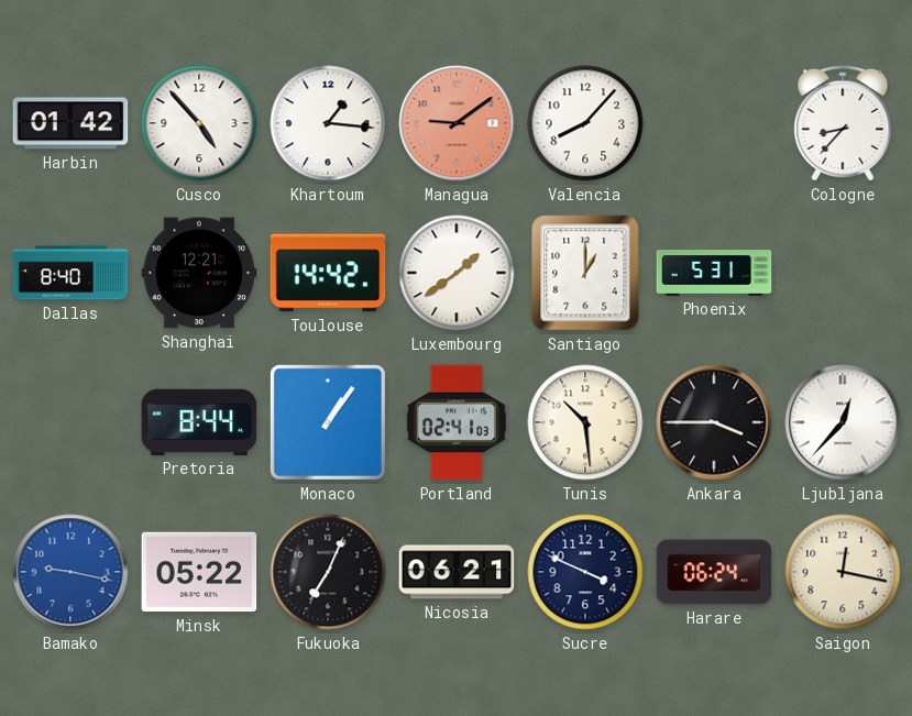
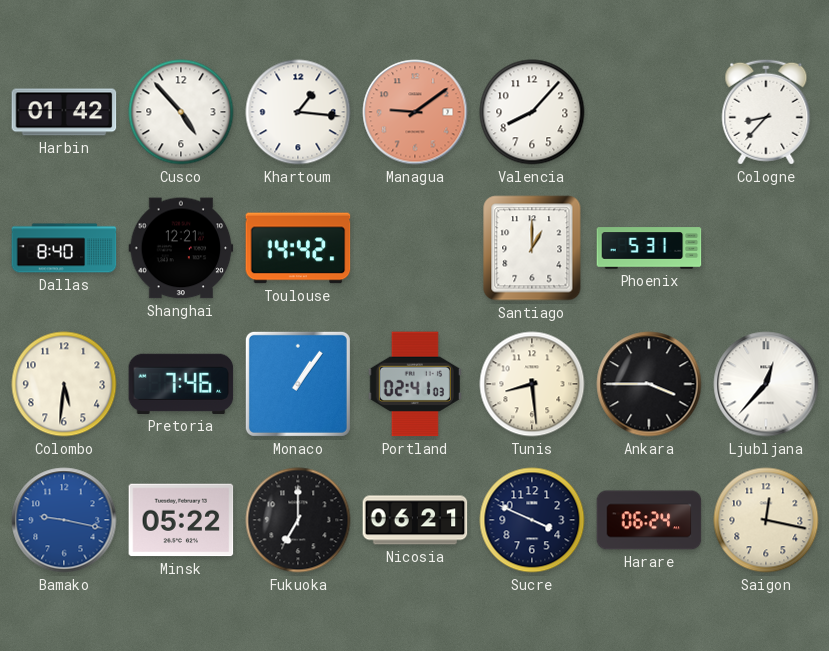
Luxembourg: 1:39 -> none (457, 273)
Colombo: none -> 5:31 (64, 384)
Pretoria: 8:44 -> 7:46 (181, 384)
Tunis: 10:29 -> 8:29 (532, 384)
Fukuoka: 7:04 -> 7:00 (298, 520)
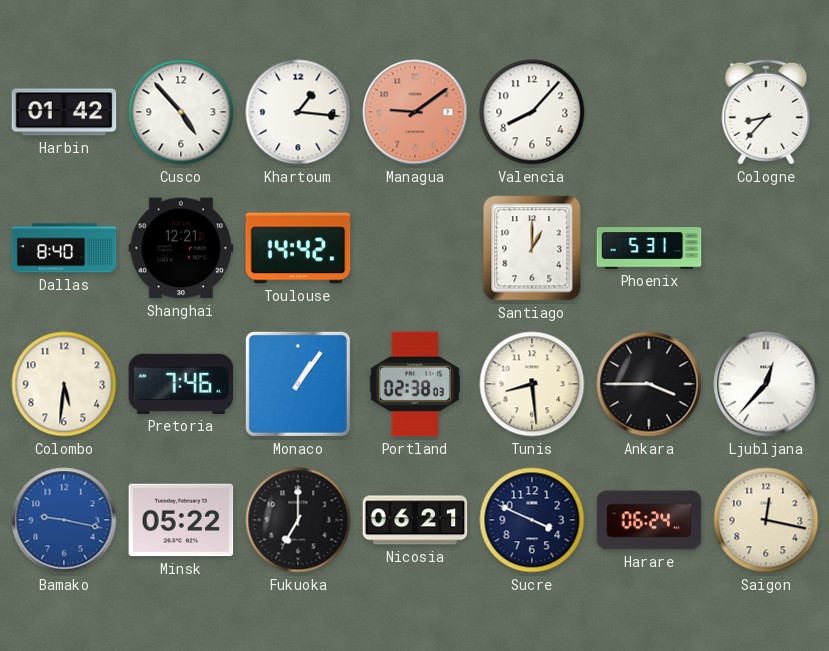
Portland: 02:41 -> 02:38 (415, 384)
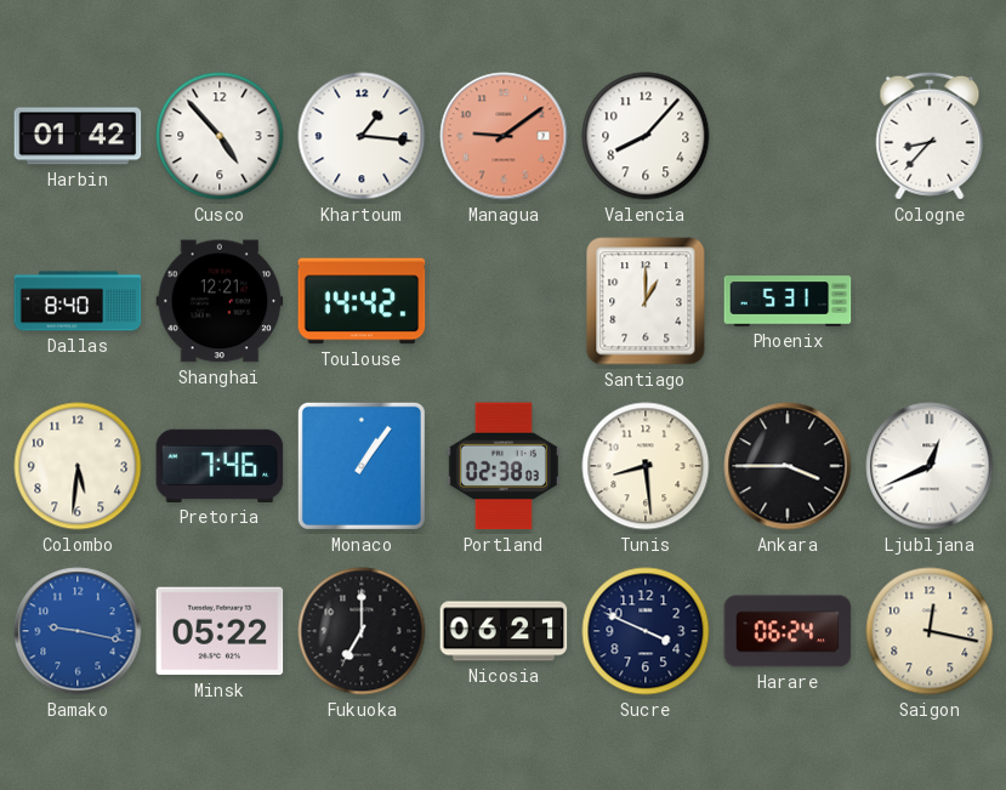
Ljubljana: 12:37 -> 12:41 (930, 466)
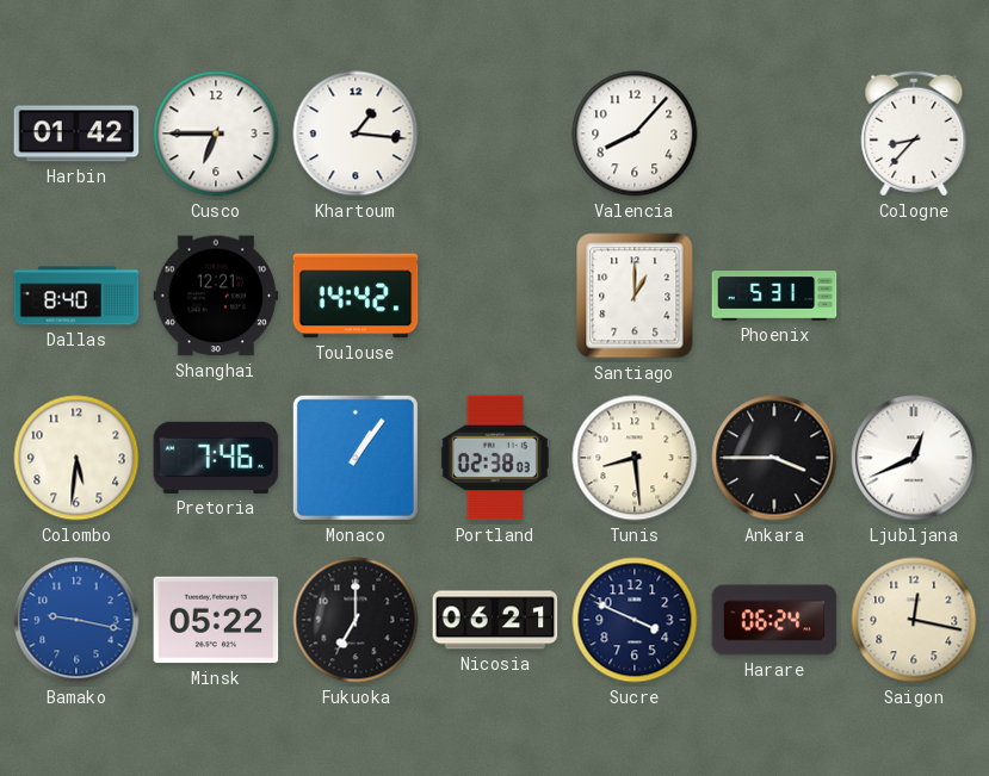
Cusco: 4:53 -> 6:45 (216, 134)
Managua: 9:09 -> none (504, 136)
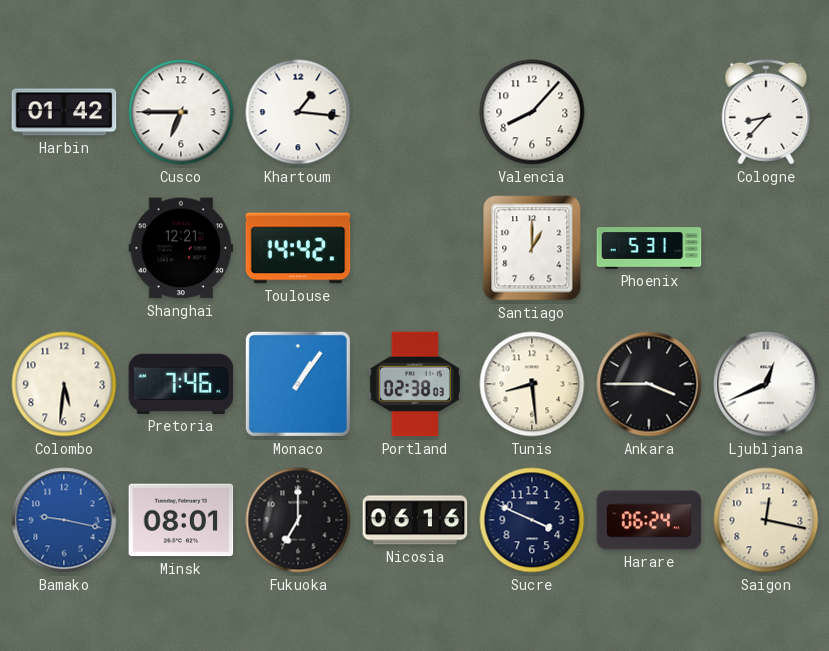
Dallas: 8:40 -> none (76, 296)
Minsk: 05:22 -> 08:01 (181, 520)
Nicosia: 06:21 -> 06:16 (415, 520)
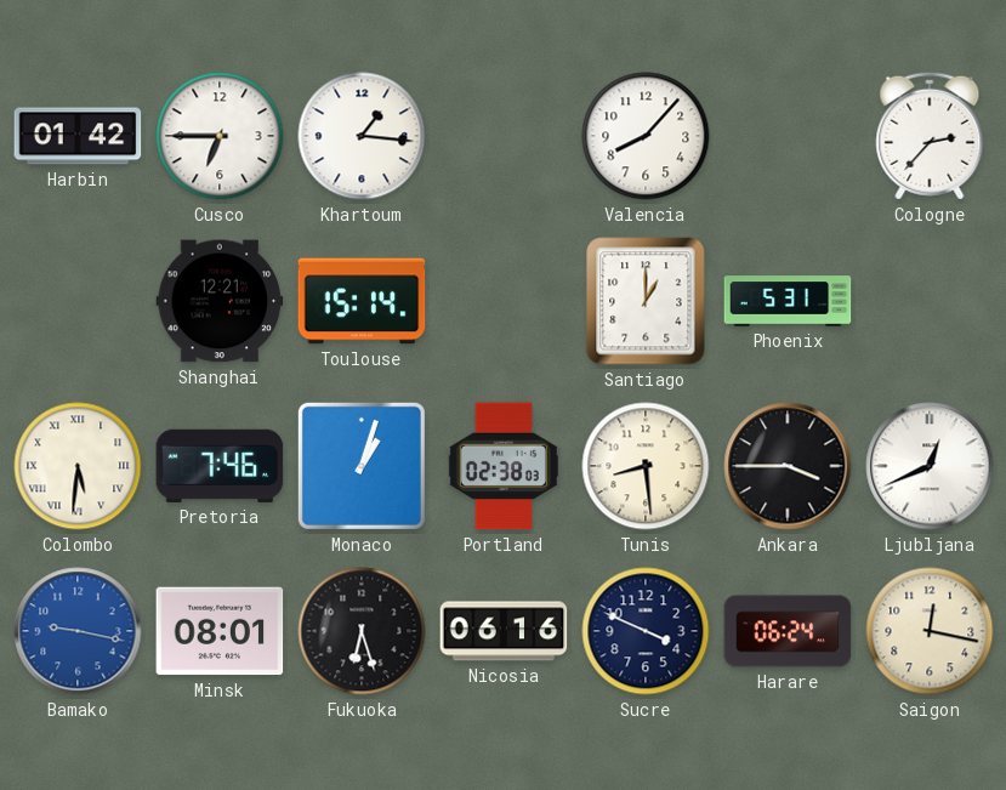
Cologne: 8:37 -> 2:37 (930, 136)
Toulouse: 14:42 -> 15:14 (362, 301)
Colombo numerals: Arabic -> Roman (78, 466)
Monaco: 1:06 -> 1:03 (362, 466)
Fukuoka: 7:00 -> 6:27 (362, 631)
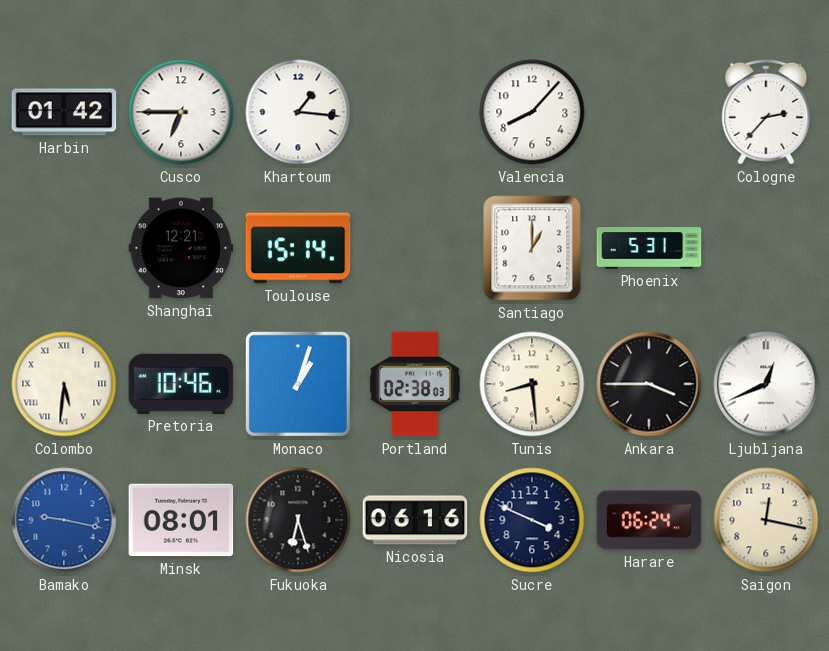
Pretoria: 7:46 -> 10:46 (181, 384)
